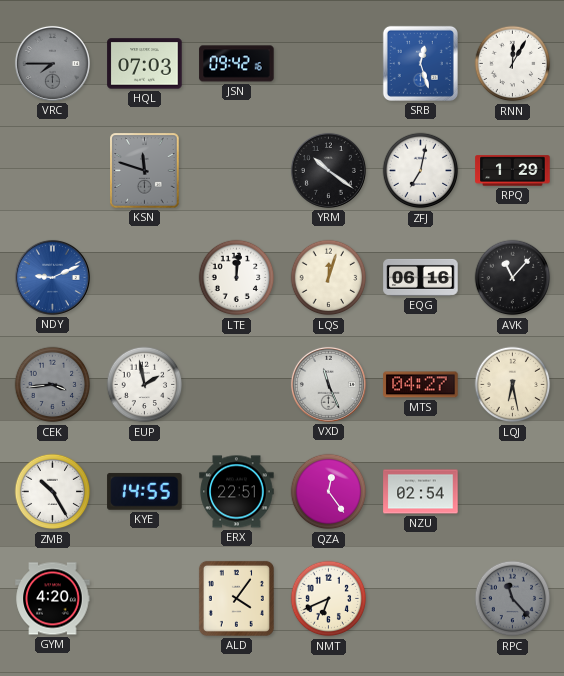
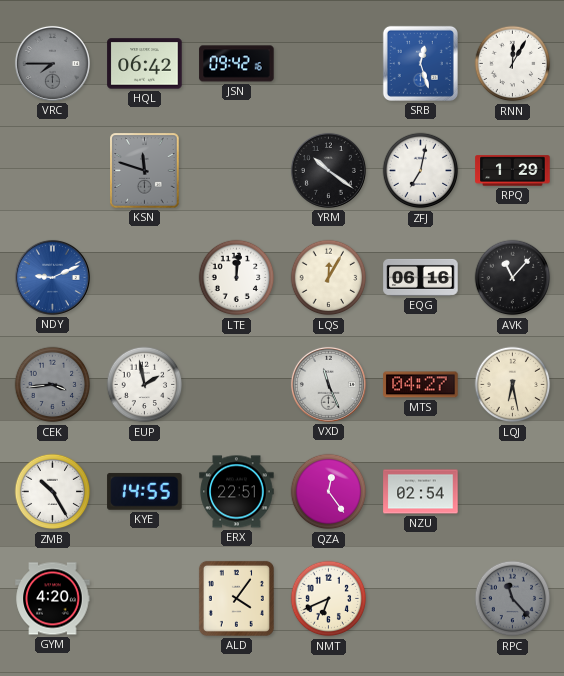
HQL: 07:03 -> 06:42 (145, 64)
LQS: 12:03 -> 12:05 (329, 278)
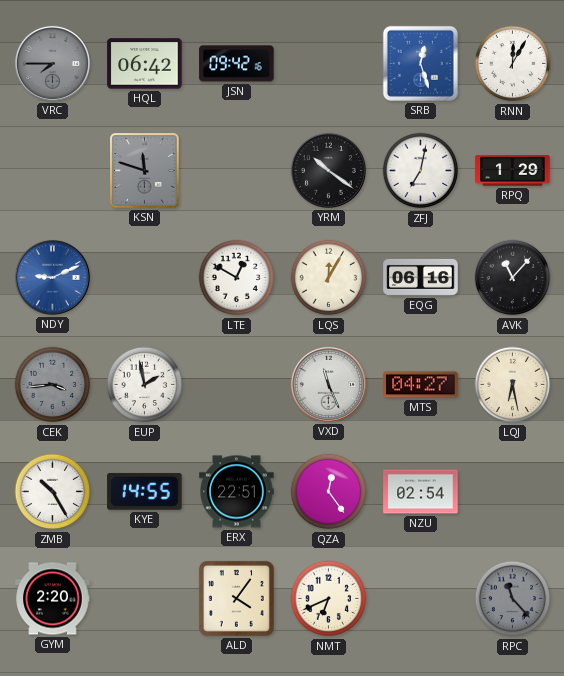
LTE: 12:01 -> 12:50 (237, 278)
GYM: 4:20 -> 2:20 (53, 599)
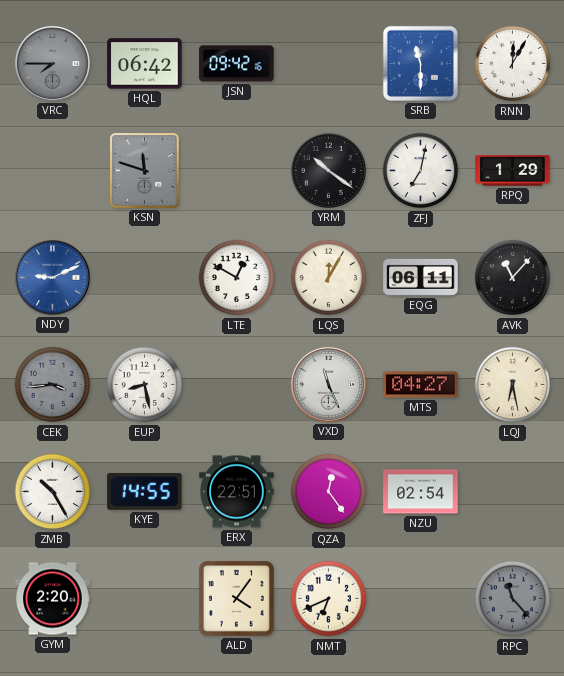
SRB: 12:27 -> 11:30 (420, 63)
EQG: 06:16 -> 06:11 (421, 277)
EUP: 1:58 -> 8:28 (145, 385)
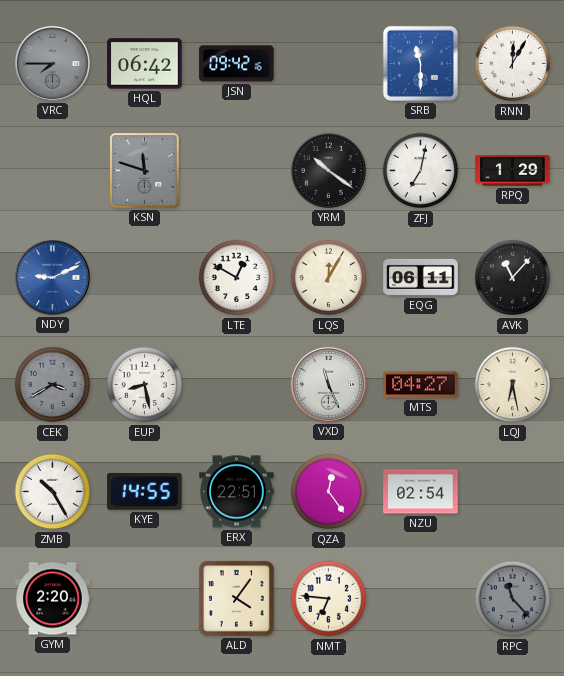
CEK: 3:44 -> 3:40 (53, 385)
NMT: 6:41 -> 6:46 (329, 599)
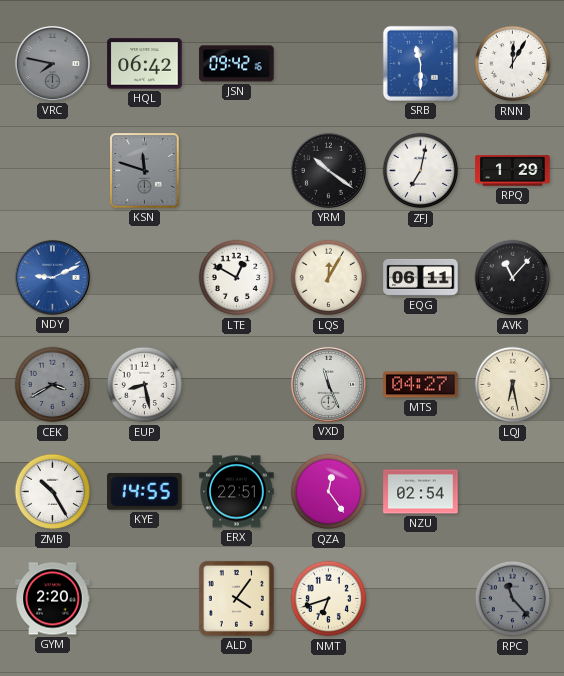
VRC: 7:45 -> 7:47 (52, 63)
NMT: 6:46 -> 6:42 (329, 599)
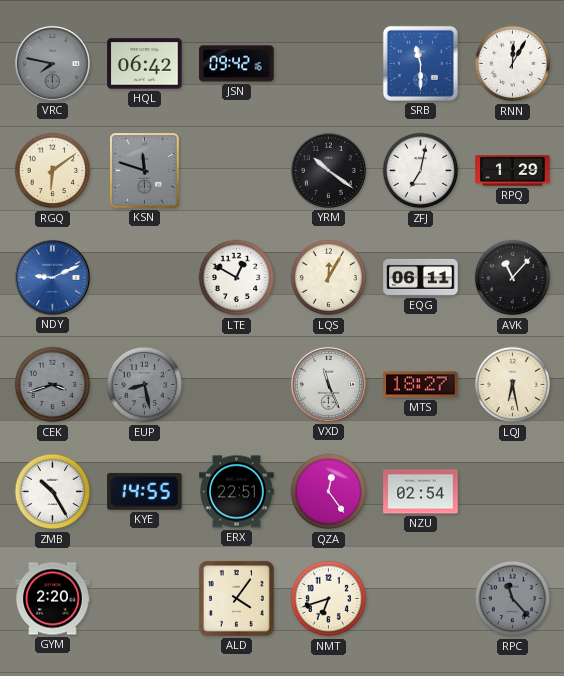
RGQ: none -> 6:09 (53, 171)
CEK: 3:40 -> 3:42 (53, 385)
EUP dial: white -> grey (145, 385)
MTS: 04:27 -> 18:27 (421, 385)
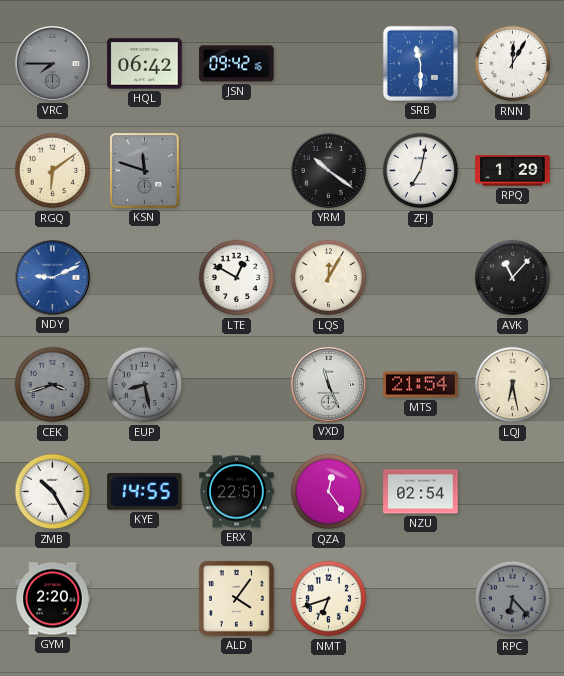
VRC: 7:47 -> 7:45 (52, 63)
EQG: 06:11 -> none (421, 277)
MTS: 18:27 -> 21:54 (421, 385)
RPC: 11:23 -> 6:23 (513, 599)
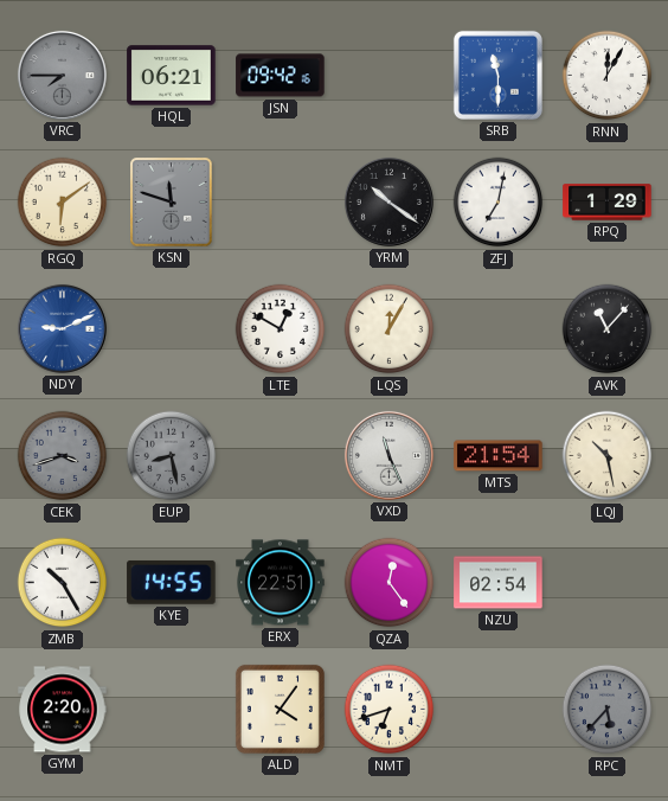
HQL: 06:42 -> 06:21 (172, 76)
LQJ: 6:28 -> 10:28 (608, 456)
RPC: 6:23 -> 5:37 (608, 710)
